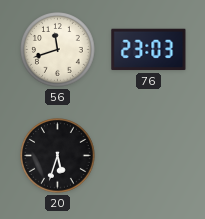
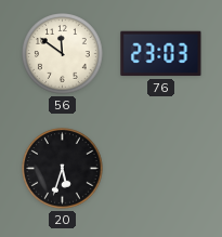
56: 11:42 -> 11:51 (63, 54)
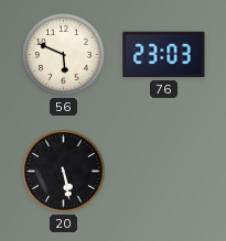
56: 11:51 -> 5:49 (64, 55)
20: 5:33 -> 5:28 (64, 172)
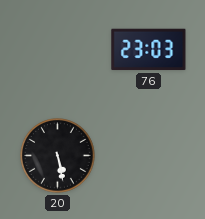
56: 5:49 -> none (64, 55)
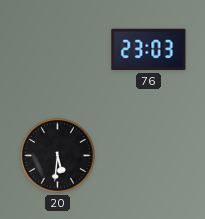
20: 5:28 -> 5:31 (58, 156)
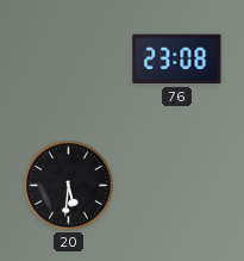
76: 23:03 -> 23:08 (177, 60)
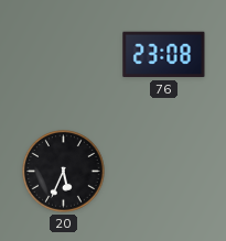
20: 5:31 -> 5:34 (64, 172)
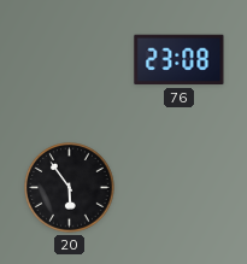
20: 5:34 -> 5:54 (70, 188)
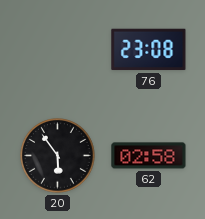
62: none -> 02:58 (149, 156)
